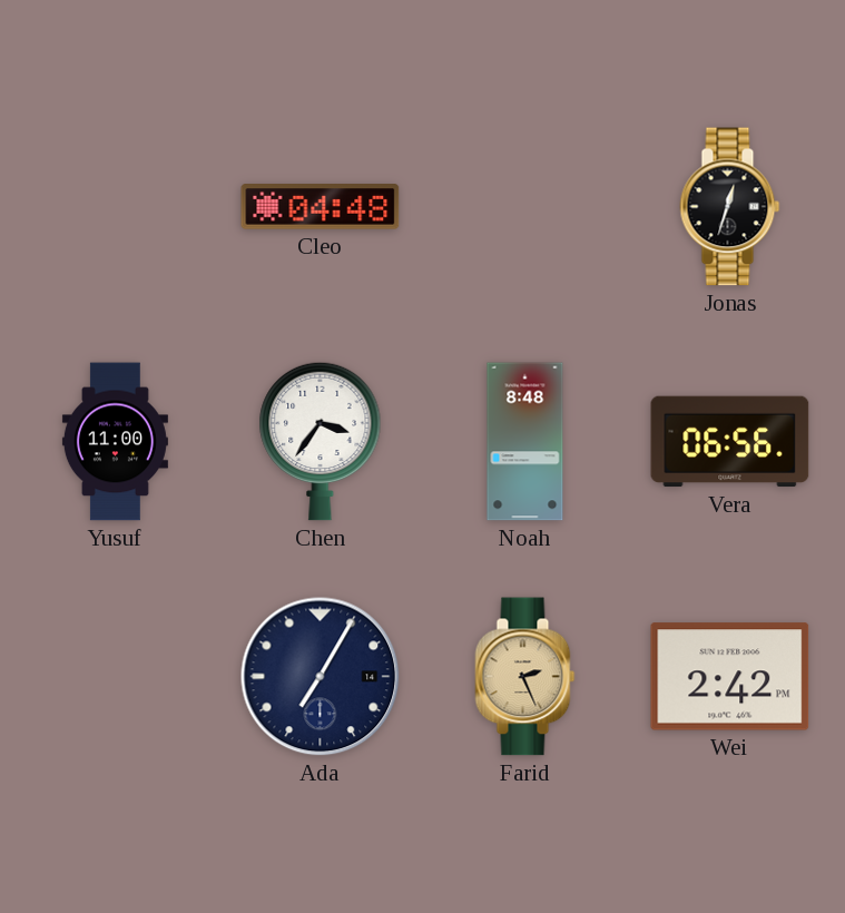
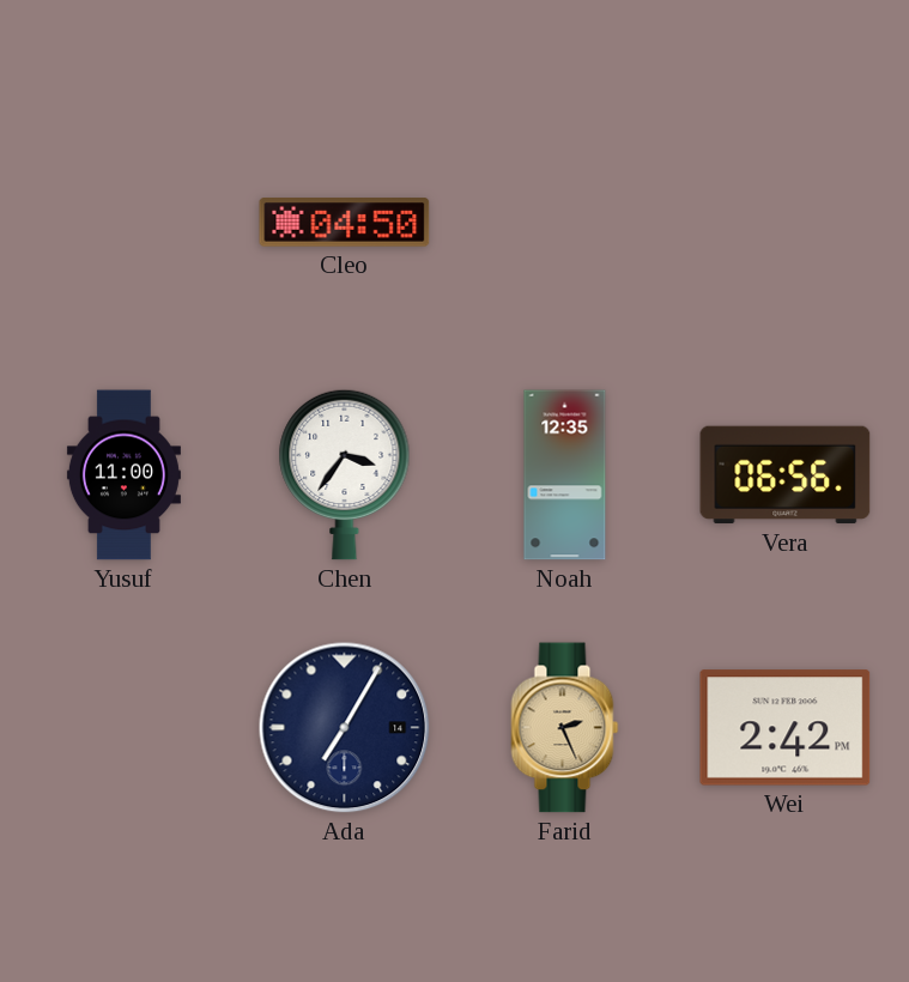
Cleo: 04:48 -> 04:50 (345, 223)
Jonas: 12:33 -> none (730, 207)
Noah: 8:48 -> 12:35 (565, 475)
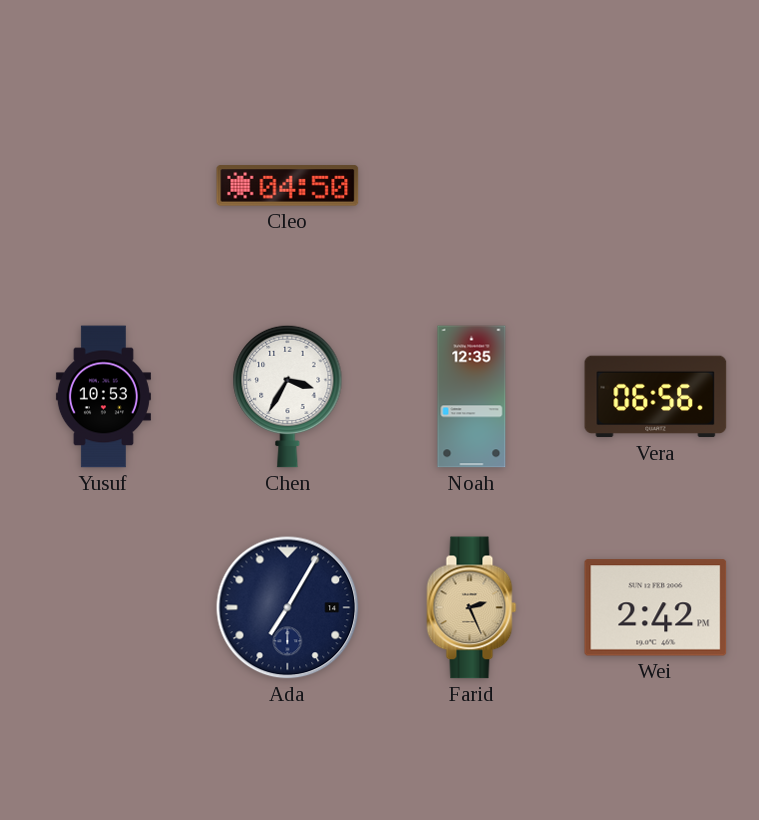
Yusuf: 11:00 -> 10:53 (103, 397)
Chen: 3:36 -> 3:35 (288, 396)
